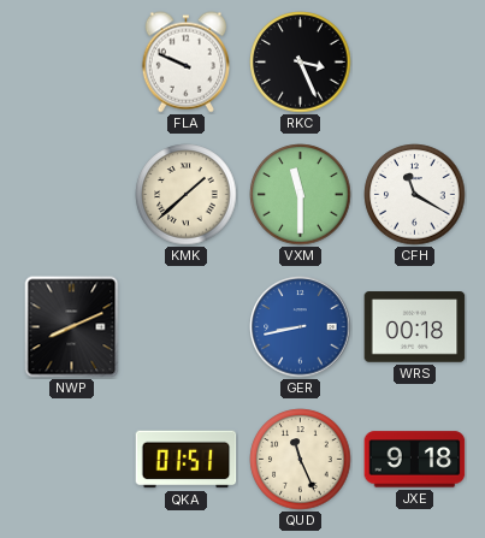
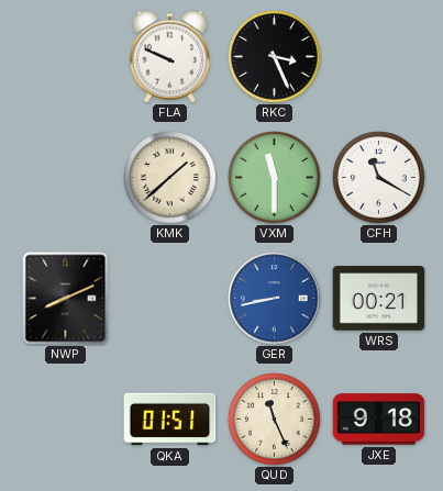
WRS: 00:18 -> 00:21 (379, 299)
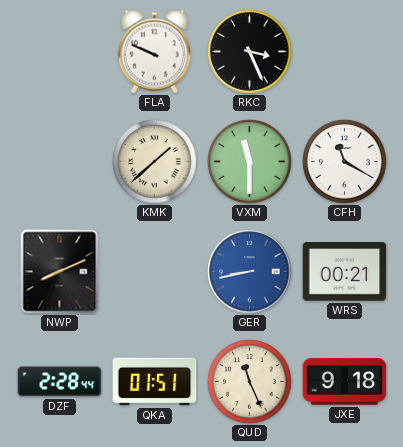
DZF: none -> 2:28 (60, 382)
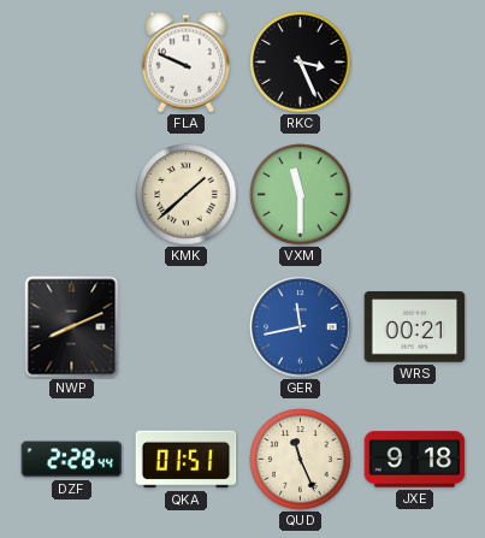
CFH: 11:20 -> none (345, 162)
GER: 8:43 -> 11:43 (301, 327)
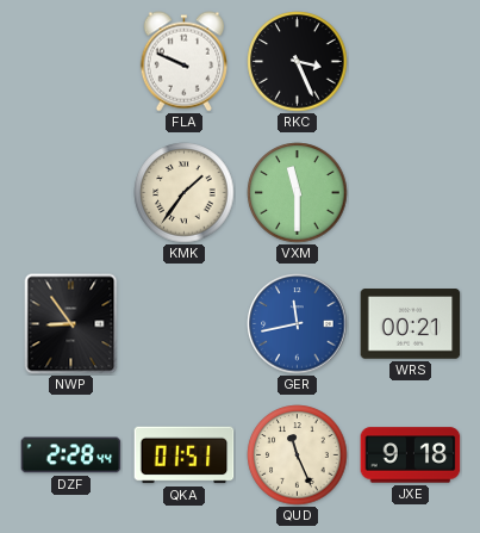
KMK: 1:38 -> 1:36 (185, 193)
NWP: 8:11 -> 8:54 (71, 324)
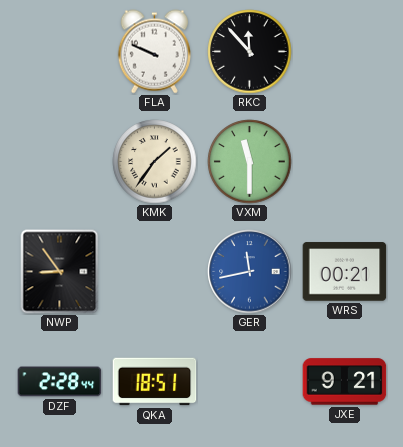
RKC: 3:26 -> 11:53 (250, 52)
QKA: 01:51 -> 18:51 (155, 382)
QUD: 11:26 -> none (298, 455)
JXE: 9:18 -> 9:21 (345, 382)
